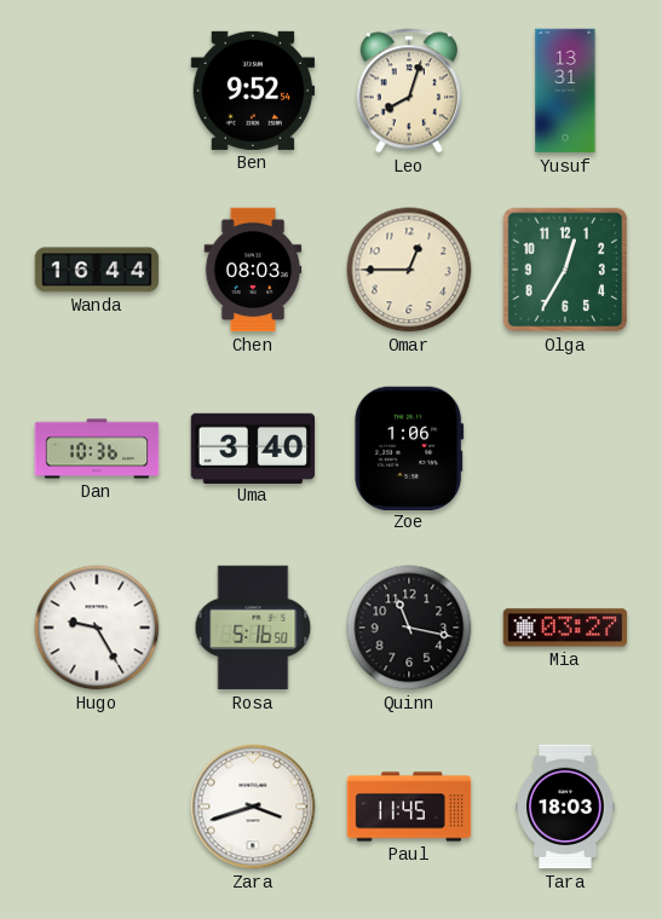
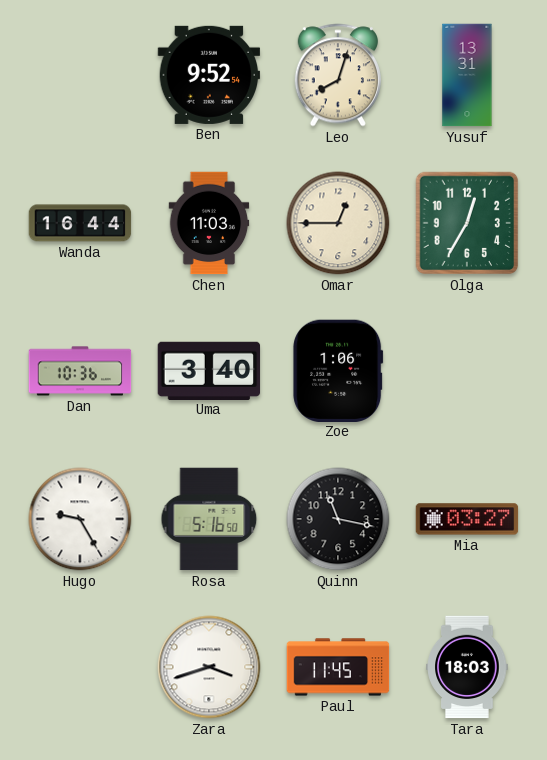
Chen: 08:03 -> 11:03 (209, 223)
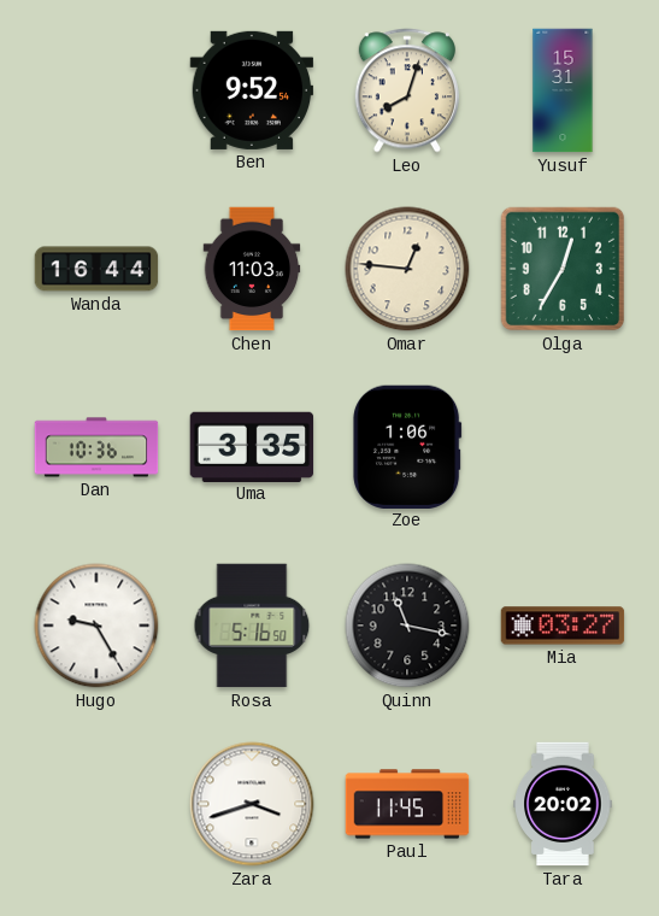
Yusuf: 13:31 -> 15:31 (563, 90)
Omar: 12:45 -> 12:46 (407, 269)
Uma: 3:40 -> 3:35 (252, 446)
Tara: 18:03 -> 20:02 (563, 804)
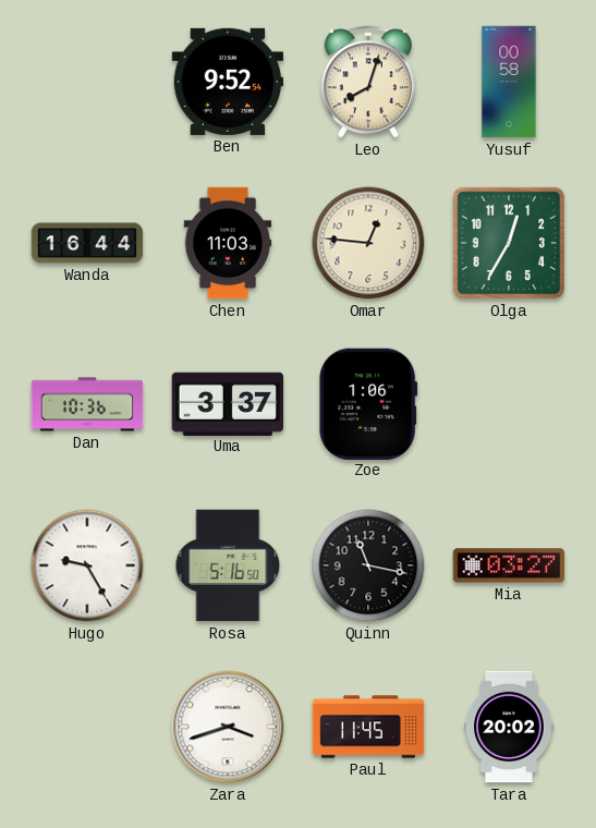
Yusuf: 15:31 -> 00:58 (509, 82)
Uma: 3:35 -> 3:37 (228, 403)
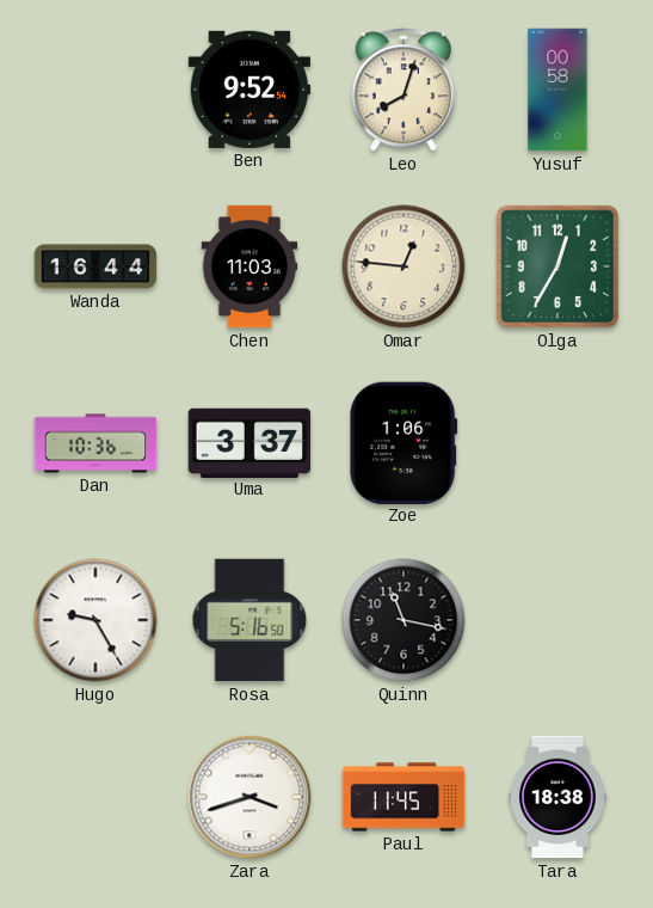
Mia: 03:27 -> none (509, 565)
Tara: 20:02 -> 18:38 (557, 797)
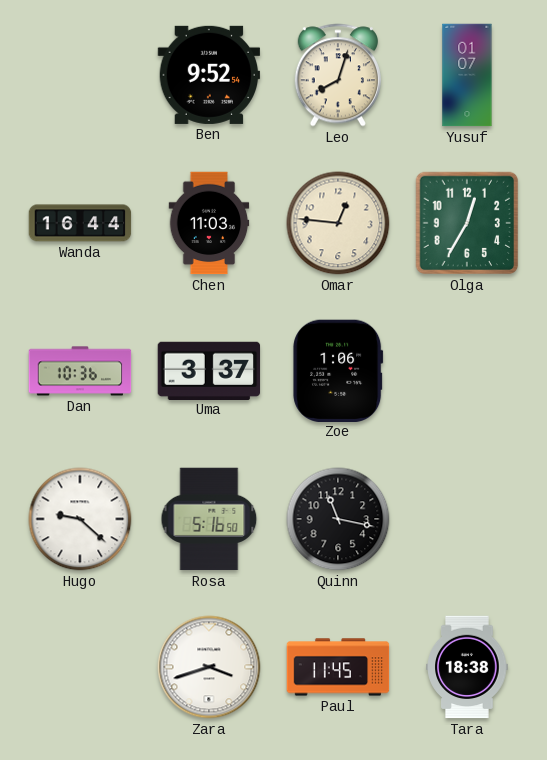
Yusuf: 00:58 -> 01:07 (467, 75)
Hugo: 9:25 -> 9:22 (80, 519)
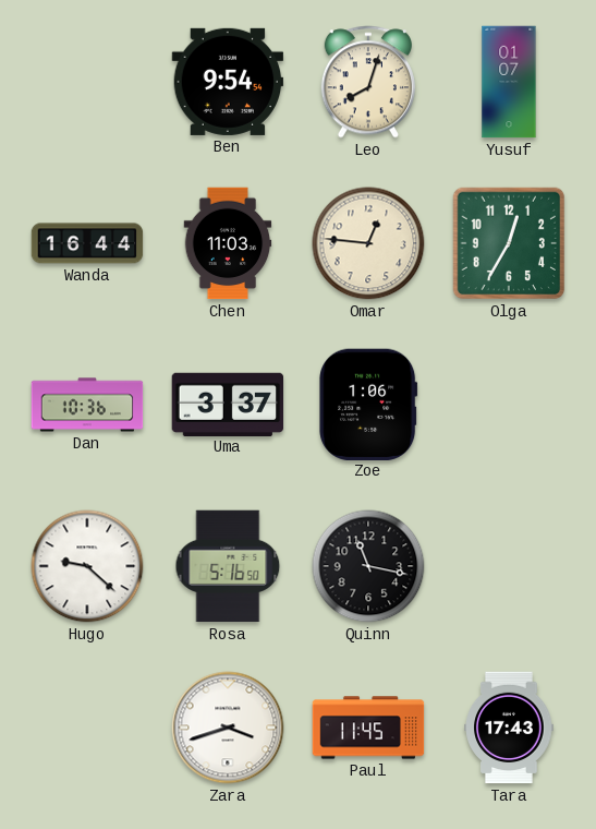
Ben: 9:52 -> 9:54 (228, 82)
Tara: 18:38 -> 17:43 (509, 728)
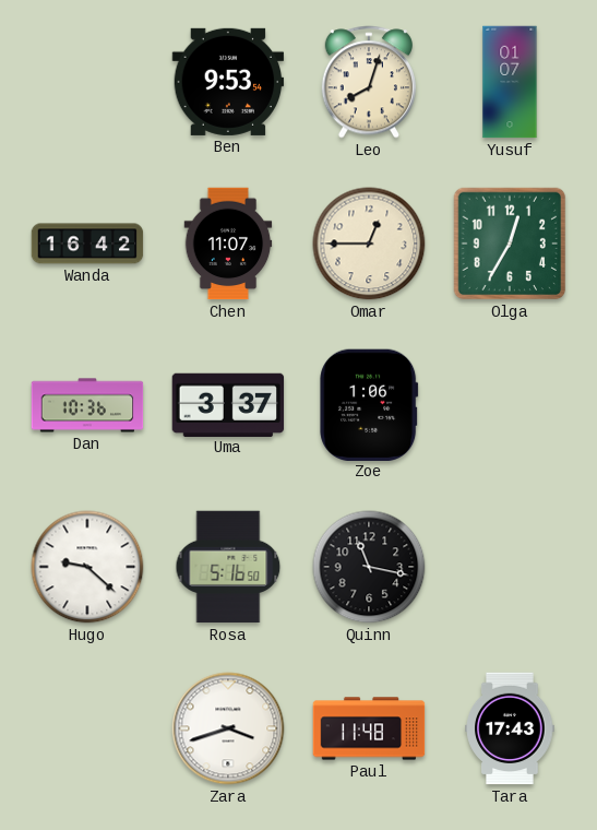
Ben: 9:54 -> 9:53 (228, 82)
Wanda: 16:44 -> 16:42 (87, 244)
Chen: 11:03 -> 11:07 (228, 244)
Omar: 12:46 -> 12:45 (369, 244)
Paul: 11:45 -> 11:48 (369, 728)
